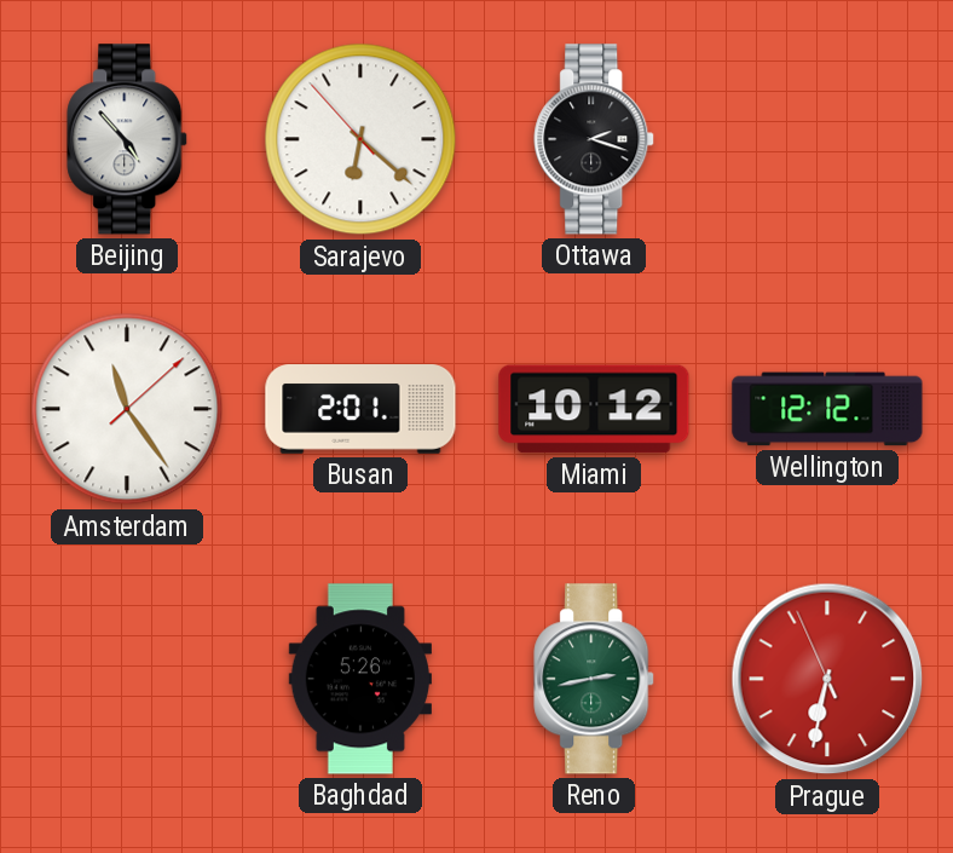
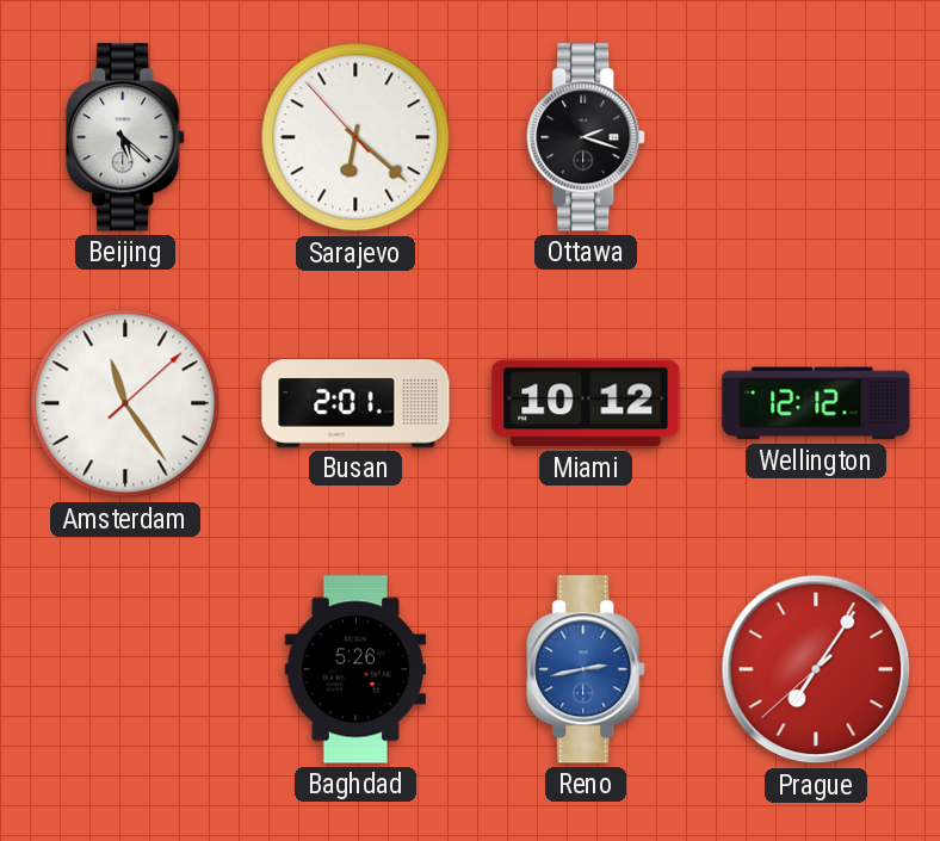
Beijing: 4:53 -> 5:22 (126, 137)
Reno dial: green -> blue (587, 669)
Prague: 6:31 -> 7:05 (816, 669)
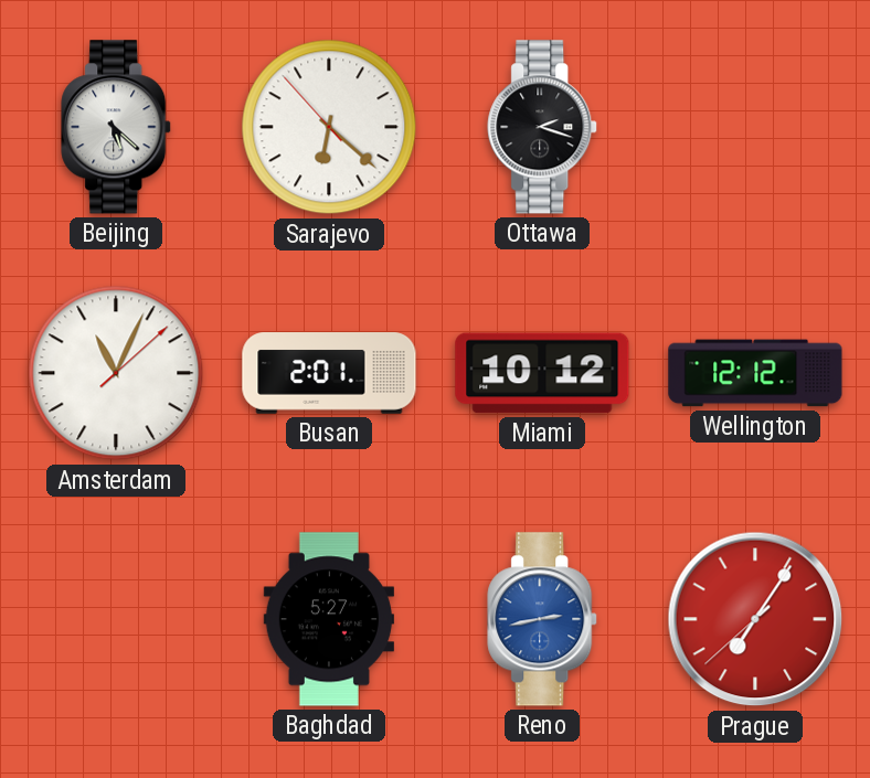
Amsterdam: 11:24 -> 11:04 (116, 373)
Baghdad: 5:26 -> 5:27 (329, 619)
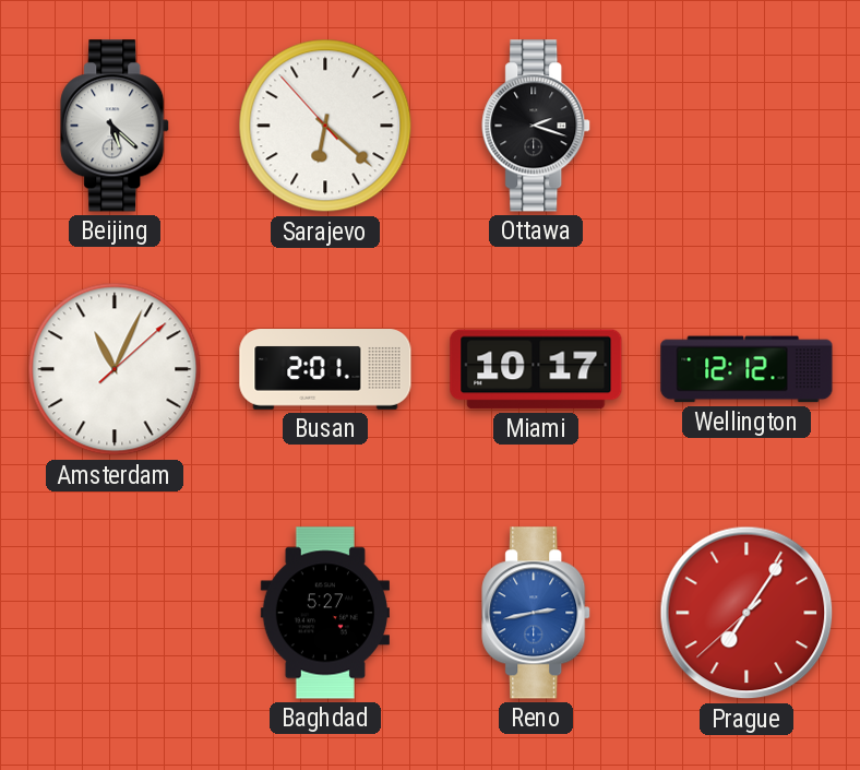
Miami: 10:12 -> 10:17 (536, 369)
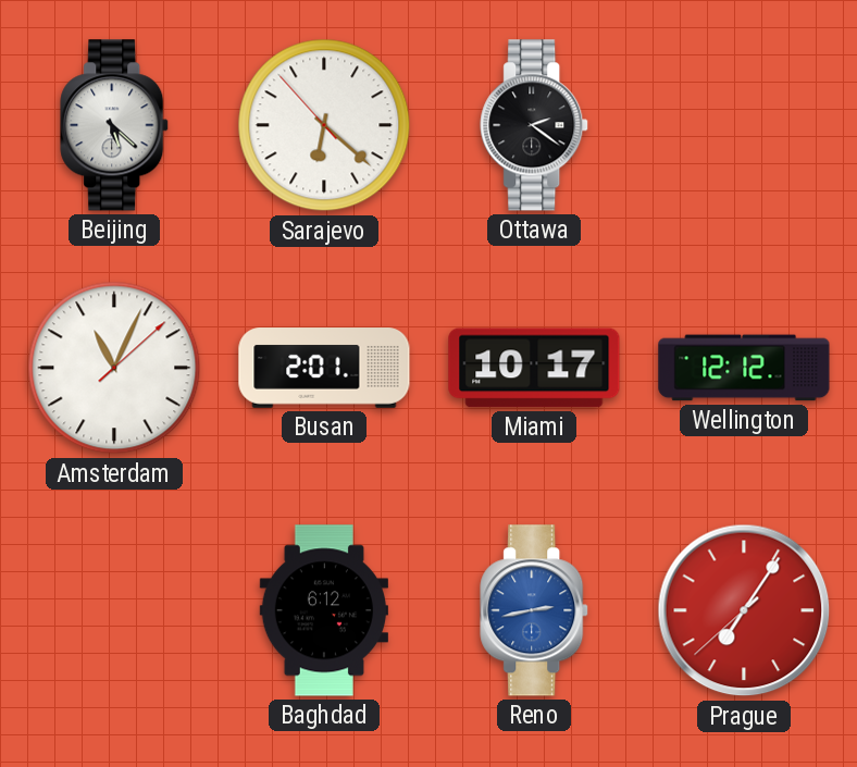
Ottawa: 2:18 -> 2:21 (535, 125)
Baghdad: 5:27 -> 6:12 (324, 610)
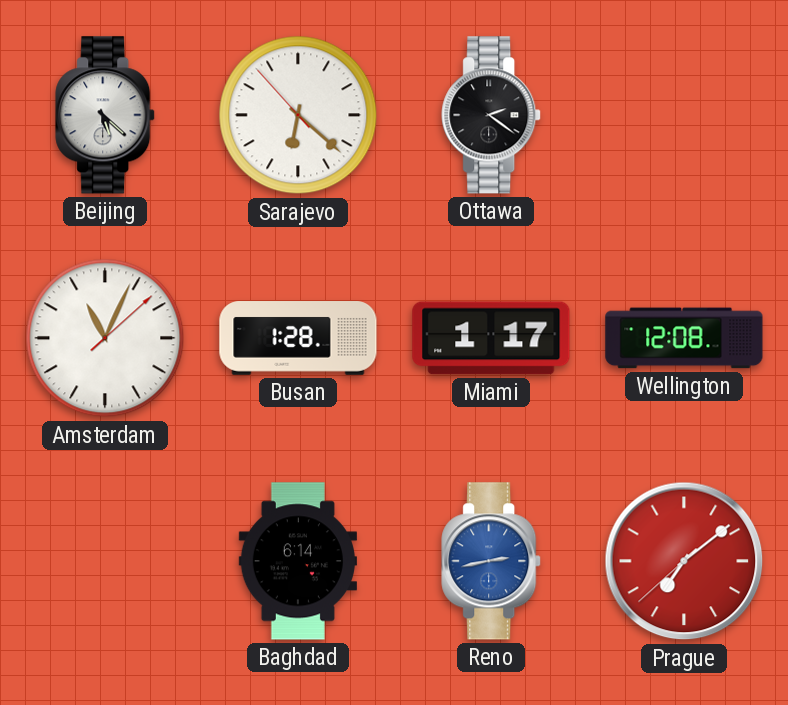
Busan: 2:01 -> 1:28 (298, 338)
Miami: 10:17 -> 1:17 (491, 338)
Wellington: 12:12 -> 12:08 (684, 338)
Baghdad: 6:12 -> 6:14 (298, 561)
Prague: 7:05 -> 7:08 (684, 561)
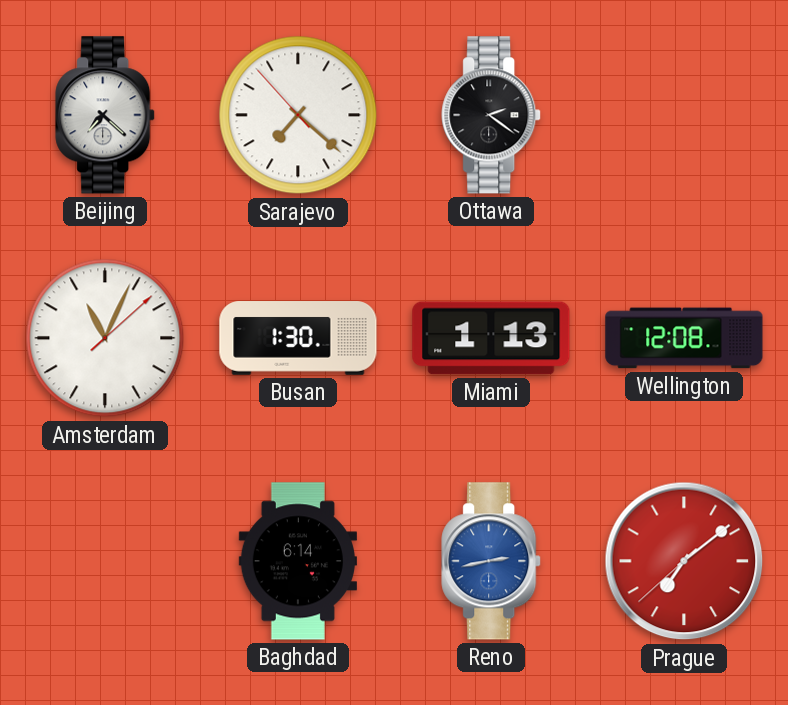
Beijing: 5:22 -> 7:22 (106, 115)
Sarajevo: 6:21 -> 7:21 (298, 115)
Busan: 1:28 -> 1:30 (298, 338)
Miami: 1:17 -> 1:13 (491, 338)
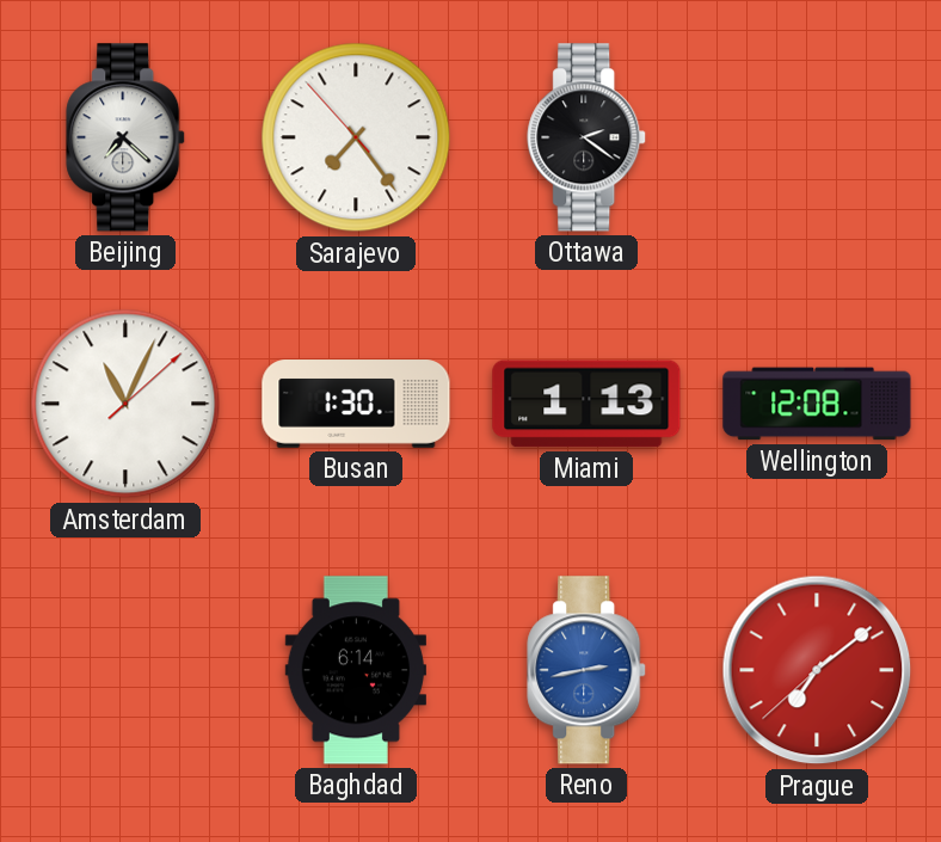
Sarajevo: 7:21 -> 7:23 (356, 137)
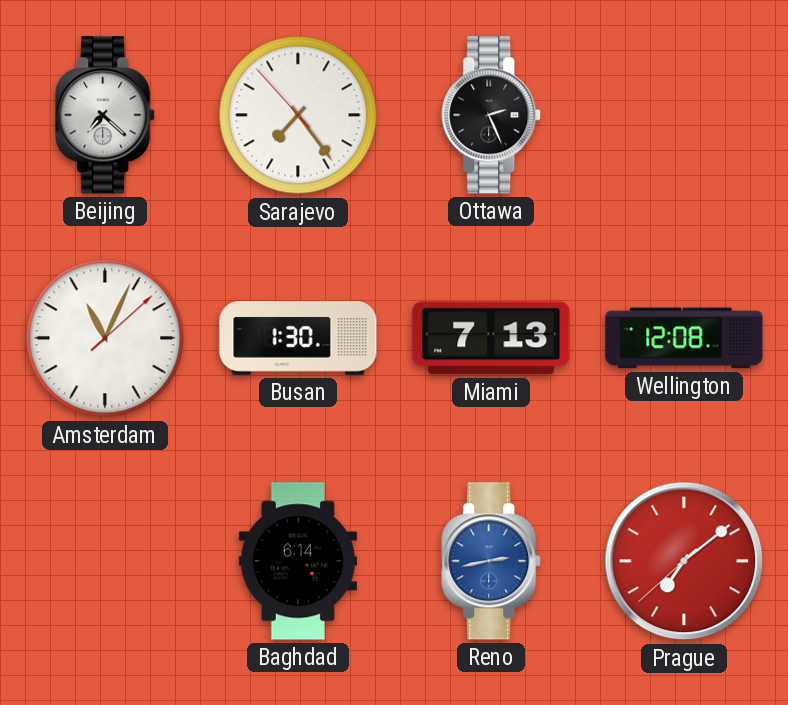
Ottawa: 2:21 -> 2:26 (492, 115)
Miami: 1:13 -> 7:13 (491, 338)
